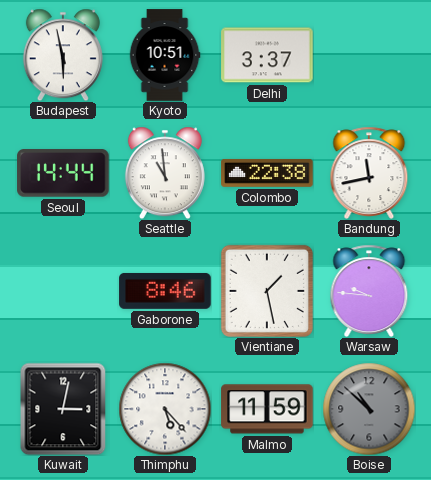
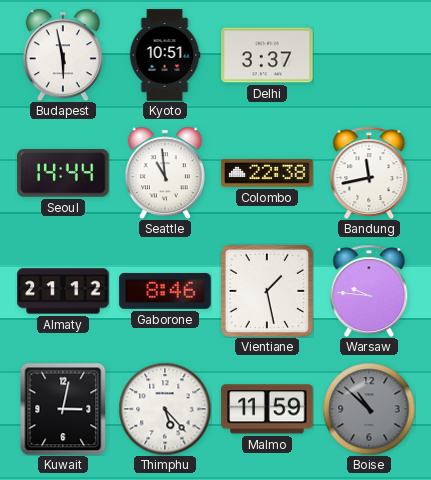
Almaty: none -> 21:12 (63, 291)
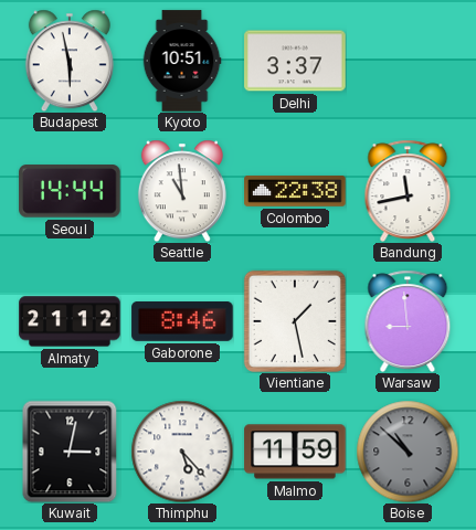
Warsaw: 9:46 -> 8:59 (408, 320)
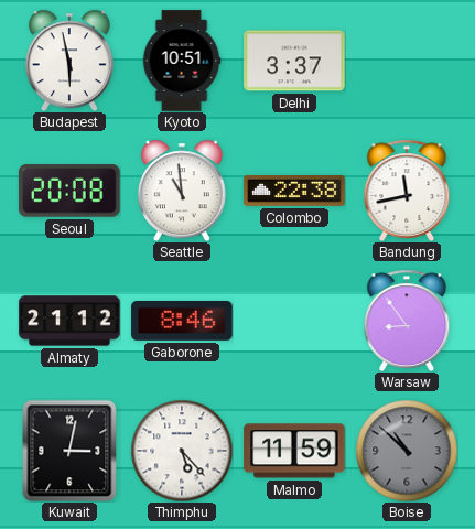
Seoul: 14:44 -> 20:08 (69, 191)
Vientiane: 1:28 -> none (295, 321)
Warsaw: 8:59 -> 8:54 (407, 320)
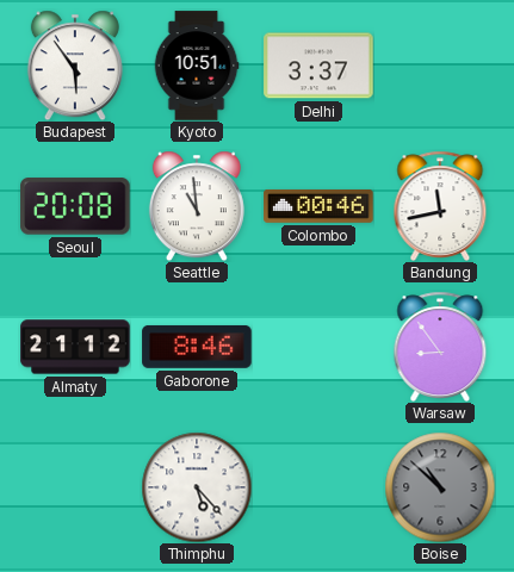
Budapest: 5:58 -> 5:54 (75, 66)
Colombo: 22:38 -> 00:46 (318, 206)
Kuwait: 3:02 -> none (69, 451)
Malmo: 11:59 -> none (294, 451)
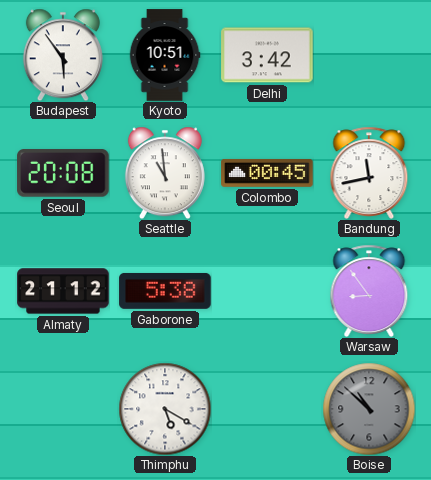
Delhi: 3:37 -> 3:42 (267, 55)
Colombo: 00:46 -> 00:45 (267, 173)
Gaborone: 8:46 -> 5:38 (165, 291)
Thimphu: 5:23 -> 5:20 (165, 409)
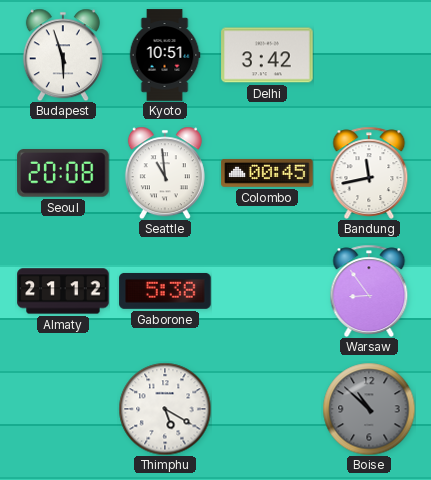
Budapest: 5:54 -> 5:57 (63, 55)
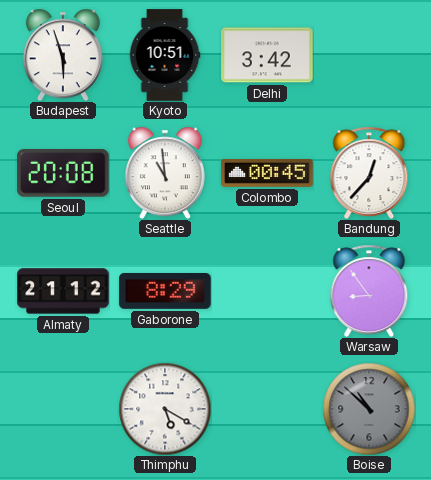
Bandung: 11:43 -> 12:37 (369, 172)
Gaborone: 5:38 -> 8:29 (165, 291)
